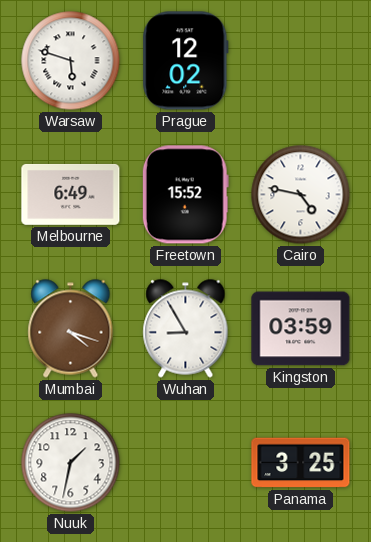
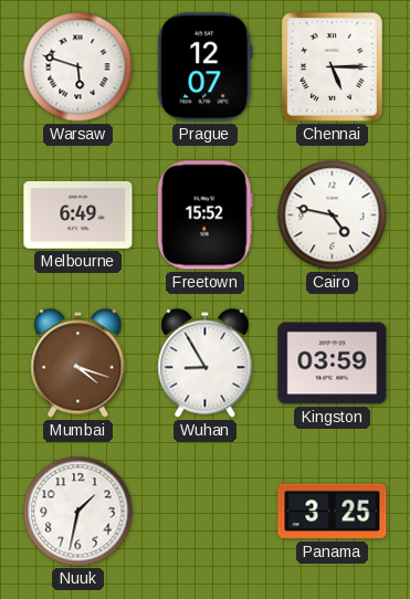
Prague: 12:02 -> 12:07 (206, 67)
Chennai: none -> 5:15 (333, 67)
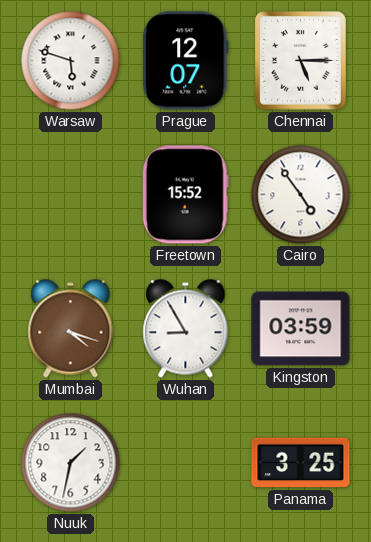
Melbourne: 6:49 -> none (78, 214)
Cairo: 4:47 -> 4:54 (301, 195)
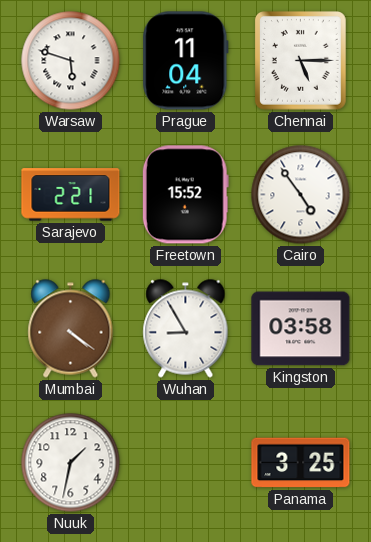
Prague: 12:07 -> 11:04 (186, 61)
Sarajevo: none -> 2:21 (71, 195)
Mumbai: 4:18 -> 4:21 (71, 329)
Kingston: 03:59 -> 03:58 (301, 329)
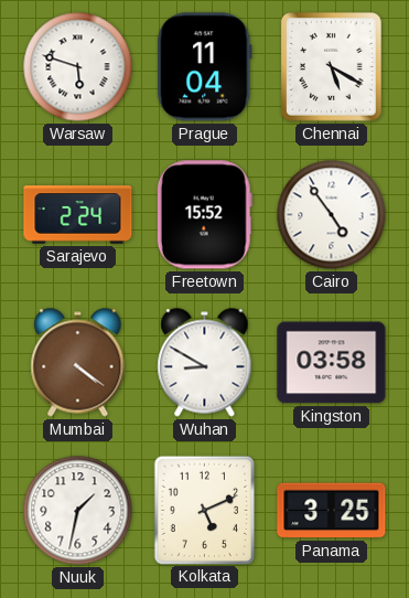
Chennai: 5:15 -> 5:20 (332, 67)
Sarajevo: 2:21 -> 2:24 (78, 215)
Wuhan: 8:55 -> 8:50 (205, 363)
Kolkata: none -> 5:11 (204, 510)
